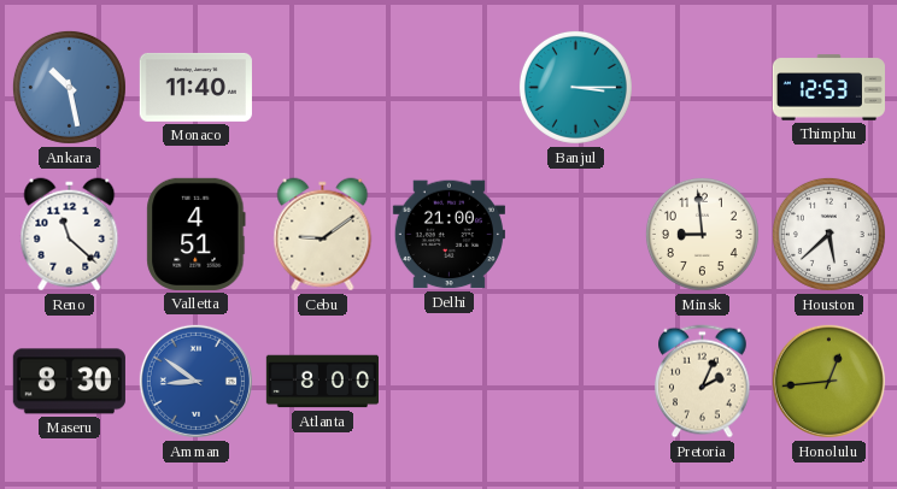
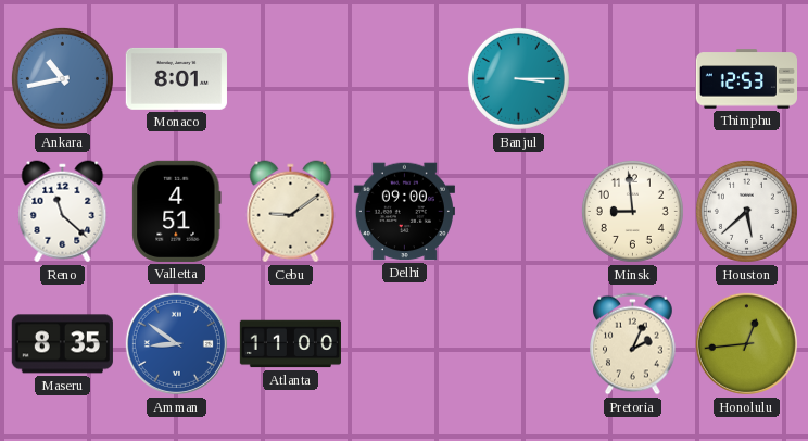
Ankara: 10:28 -> 10:43 (62, 78)
Monaco: 11:40 -> 8:01 (176, 78)
Delhi: 21:00 -> 09:00 (404, 212)
Maseru: 8:30 -> 8:35 (62, 344)
Atlanta: 8:00 -> 11:00 (290, 344)
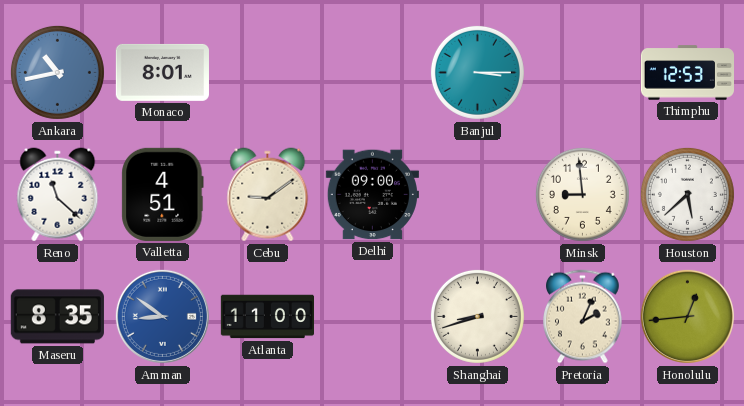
Shanghai: none -> 8:42 (477, 316)
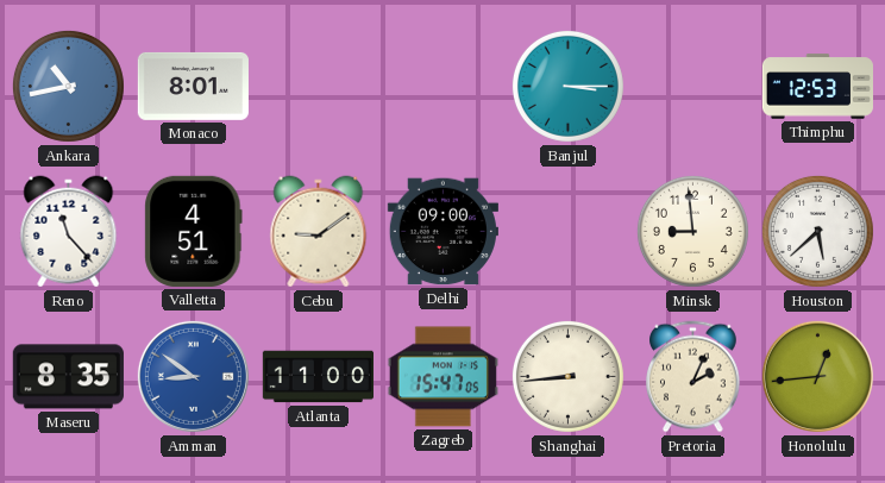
Reno: 11:22 -> 11:23 (69, 232)
Zagreb: none -> 15:47 (442, 377)
Shanghai: 8:42 -> 8:44 (567, 376)
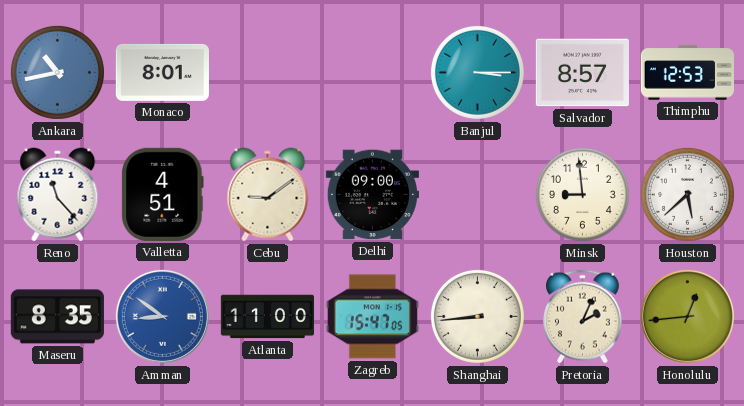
Salvador: none -> 8:57 (582, 73)
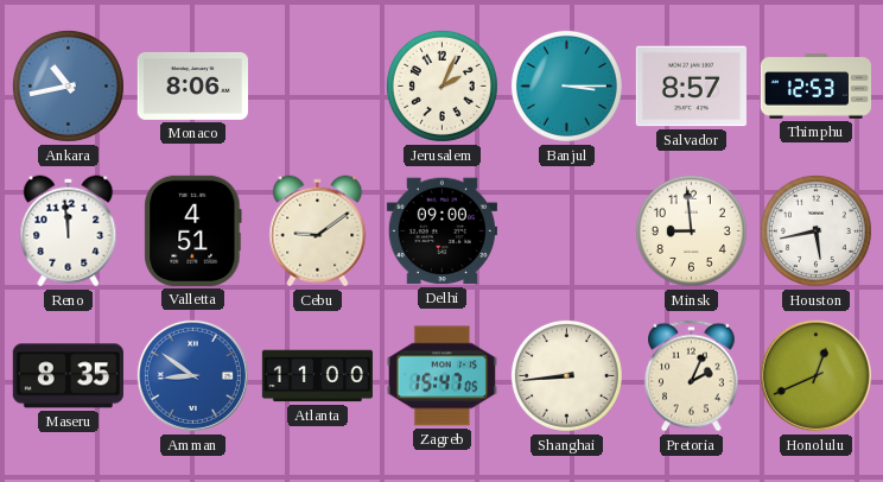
Monaco: 8:01 -> 8:06 (192, 85)
Jerusalem: none -> 2:04 (441, 85)
Reno: 11:23 -> 11:59 (69, 232)
Houston: 5:38 -> 5:43 (815, 230)
Honolulu: 12:44 -> 12:41 (815, 375)
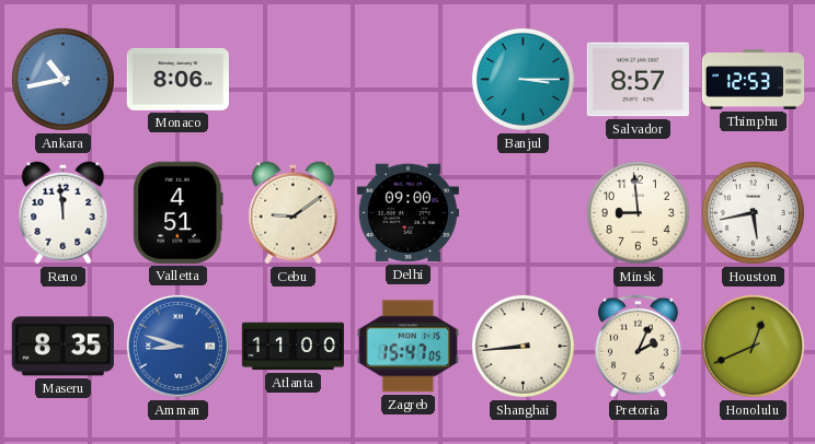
Jerusalem: 2:04 -> none (441, 85)
Amman: 8:51 -> 8:48 (177, 346)
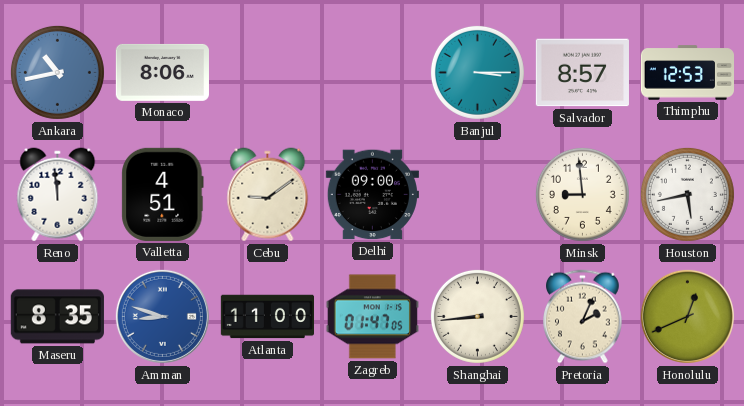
Zagreb: 15:47 -> 01:47 (372, 317)
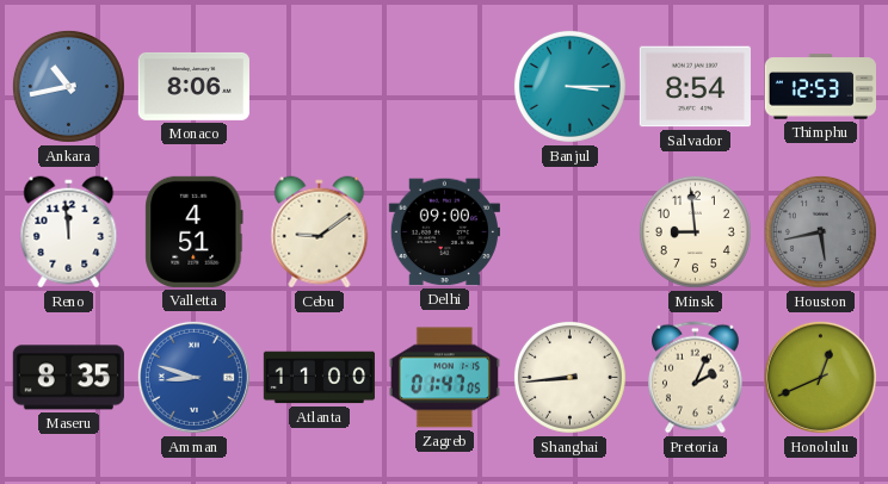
Salvador: 8:57 -> 8:54 (695, 87)
Houston dial: white -> grey (820, 231)
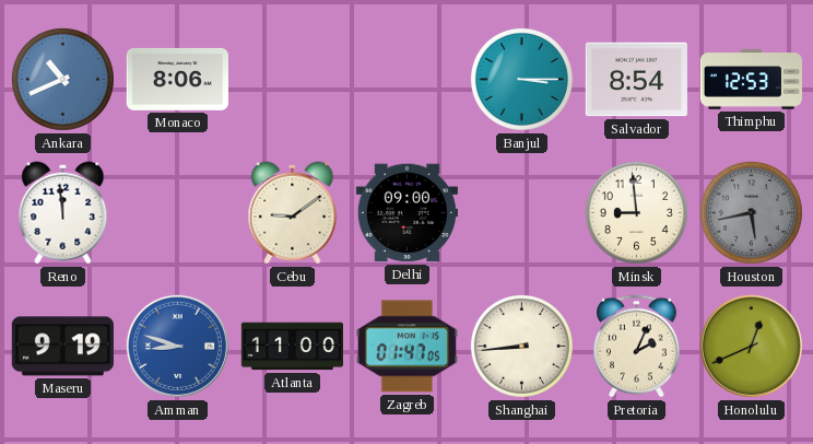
Ankara: 10:43 -> 10:41 (62, 79)
Valletta: 4:51 -> none (195, 231)
Maseru: 8:35 -> 9:19 (62, 347)
